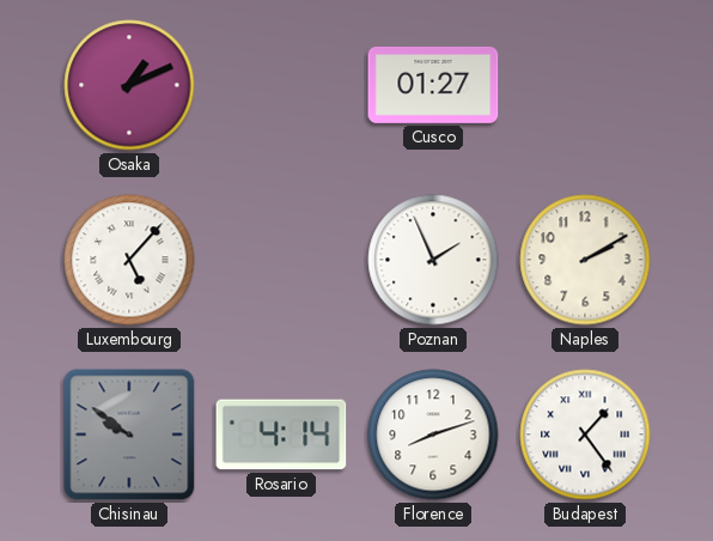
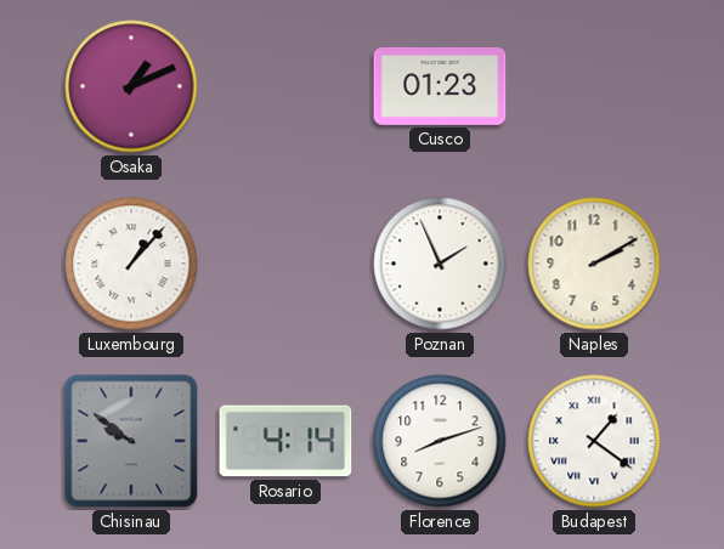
Cusco: 01:27 -> 01:23 (440, 86)
Luxembourg: 5:07 -> 1:07 (131, 264)
Budapest: 1:24 -> 1:21 (594, 441)
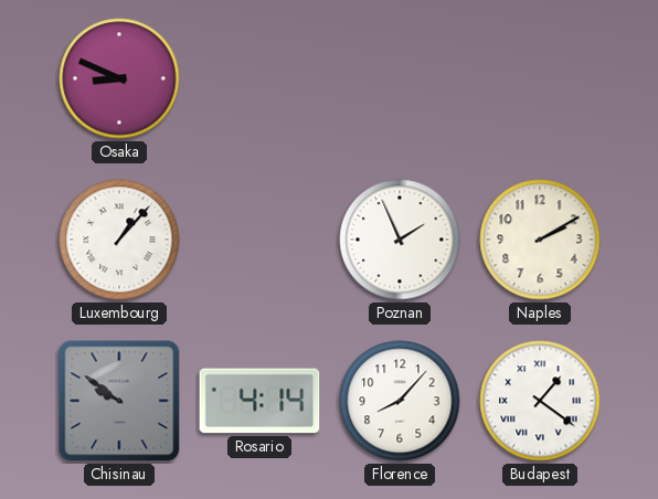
Osaka: 1:11 -> 8:49 (119, 78)
Cusco: 01:23 -> none (440, 86)
Florence: 8:12 -> 8:07 (400, 401)
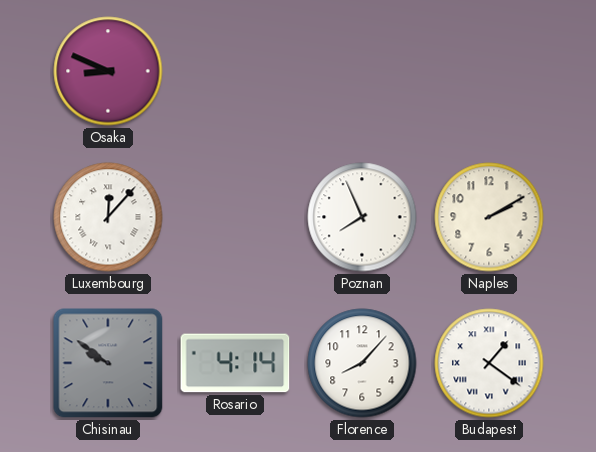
Luxembourg: 1:07 -> 12:07 (108, 217)
Poznan: 1:56 -> 7:56 (362, 217)
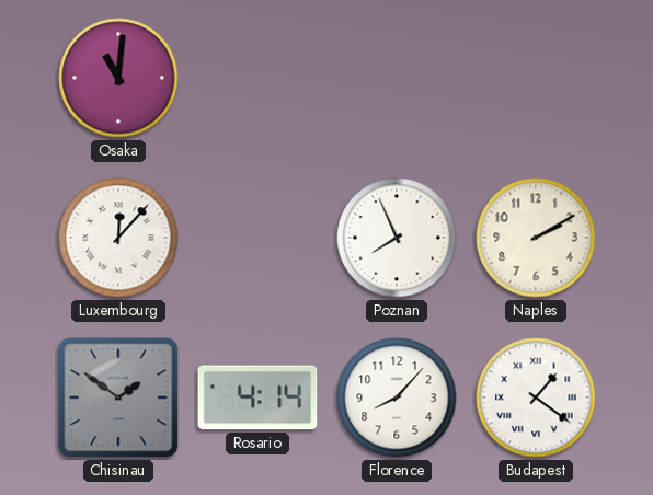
Osaka: 8:49 -> 11:01 (118, 78)
Chisinau: 9:51 -> 1:51 (118, 398)
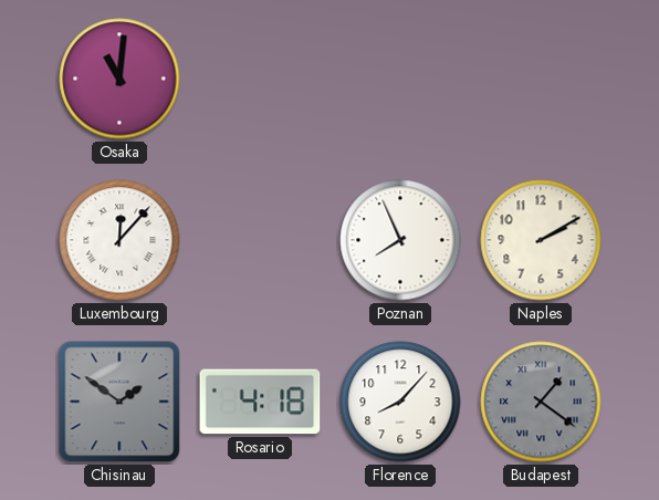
Rosario: 4:14 -> 4:18 (260, 402)
Budapest dial: white -> grey (541, 402)
